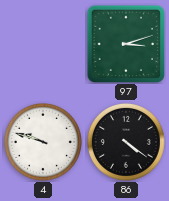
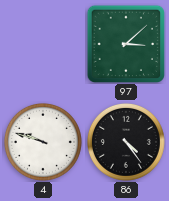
97: 3:12 -> 3:08 (125, 43)
86: 4:21 -> 4:24 (126, 142)
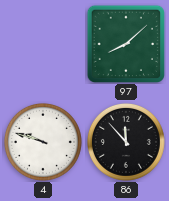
97: 3:08 -> 8:08 (125, 43)
86: 4:24 -> 11:53 (126, 142)
